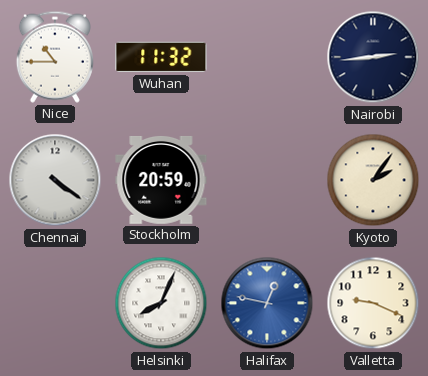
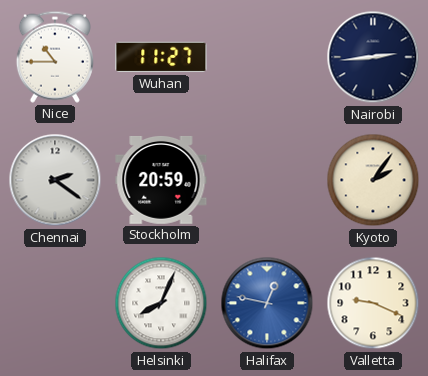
Wuhan: 11:32 -> 11:27 (161, 57)
Chennai: 4:21 -> 2:21 (55, 180)
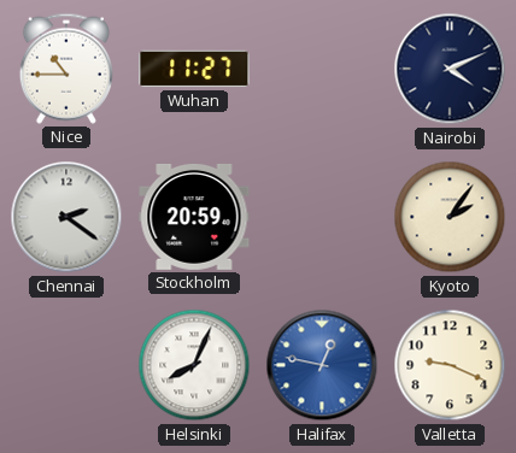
Nairobi: 2:44 -> 4:11 (450, 69)
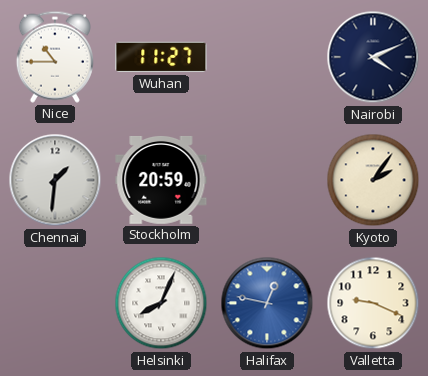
Chennai: 2:21 -> 1:31 (55, 180)
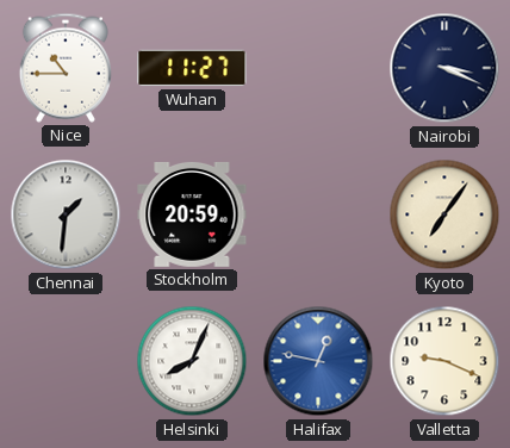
Nairobi: 4:11 -> 3:19 (444, 68)
Kyoto: 2:06 -> 7:06 (444, 214)
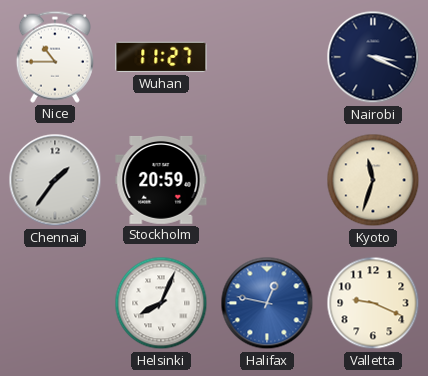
Chennai: 1:31 -> 1:36 (55, 180)
Kyoto: 7:06 -> 11:33 (373, 180)
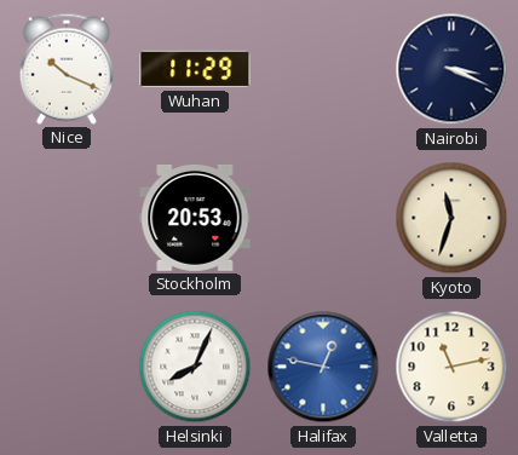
Nice: 10:45 -> 10:19 (67, 69)
Wuhan: 11:27 -> 11:29 (195, 69)
Chennai: 1:36 -> none (55, 180)
Stockholm: 20:59 -> 20:53 (195, 218)
Valletta: 9:19 -> 11:13 (451, 367)
